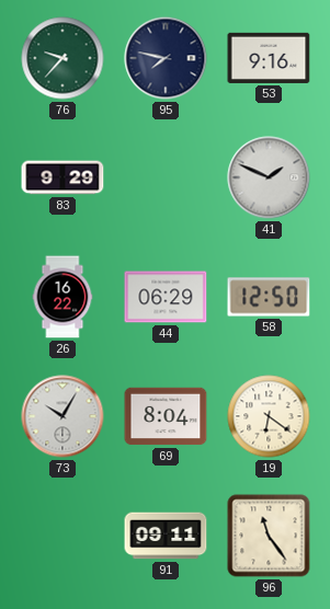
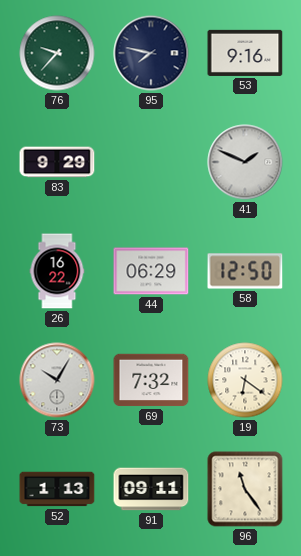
69: 8:04 -> 7:32 (151, 380)
52: none -> 1:13 (57, 489)
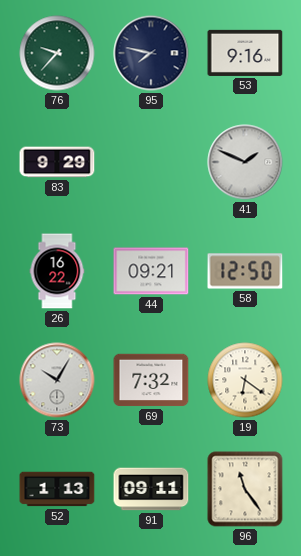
44: 06:29 -> 09:21 (151, 271)
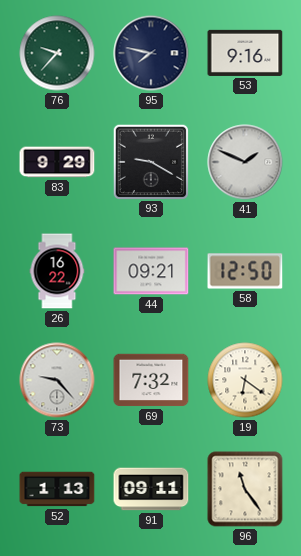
93: none -> 9:20 (150, 161)
73: 10:05 -> 9:23 (57, 380)
